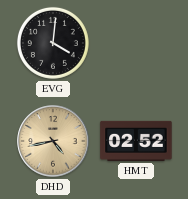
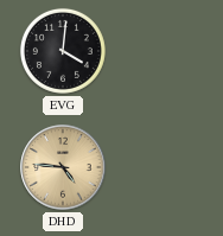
DHD: 4:43 -> 4:46 (63, 167)
HMT: 02:52 -> none (136, 141)
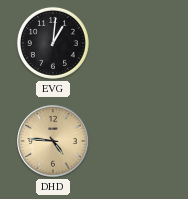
EVG: 4:01 -> 1:01 (53, 43)
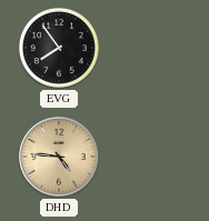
EVG: 1:01 -> 7:54 (59, 48)
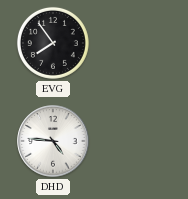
DHD dial: champagne -> white (53, 141)
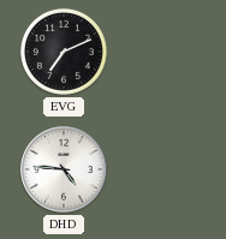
EVG: 7:54 -> 7:11 (64, 52)
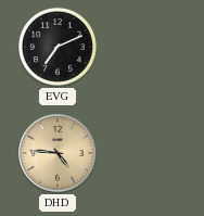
DHD dial: white -> champagne (58, 153)
